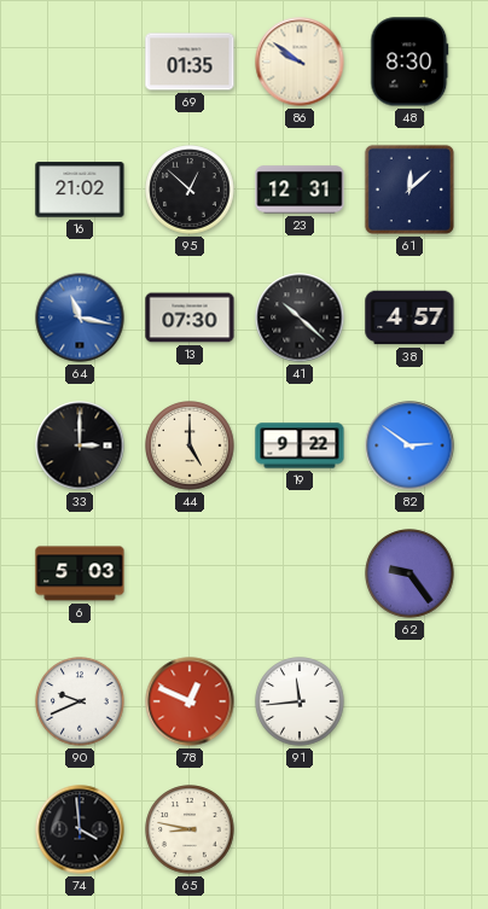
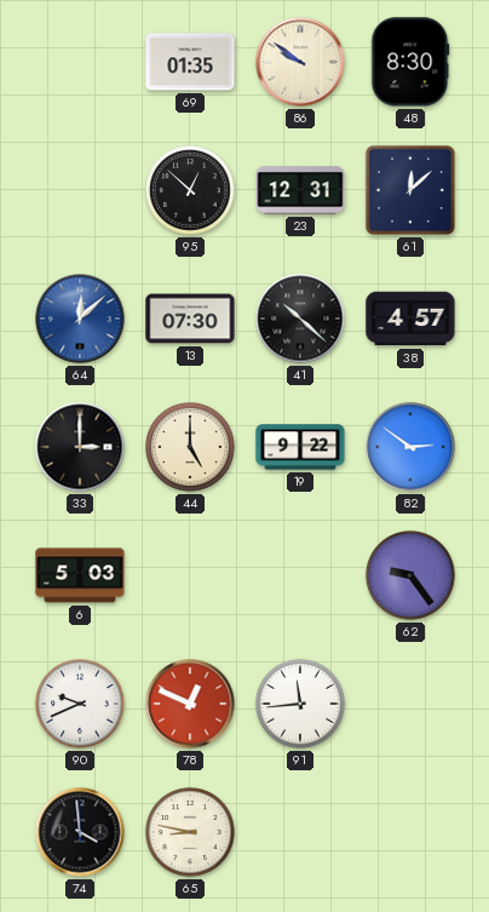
16: 21:02 -> none (80, 190)
64: 11:17 -> 12:08 (80, 319)
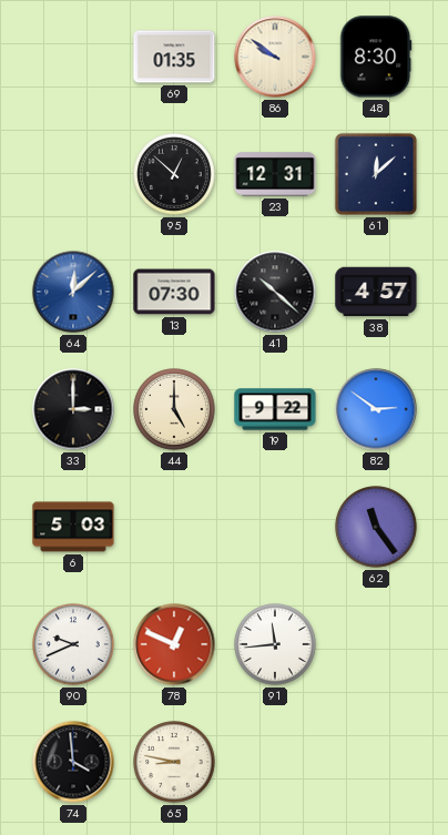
62: 9:24 -> 11:24 (376, 527)
